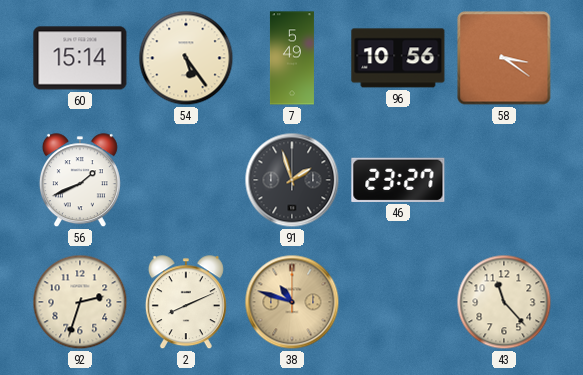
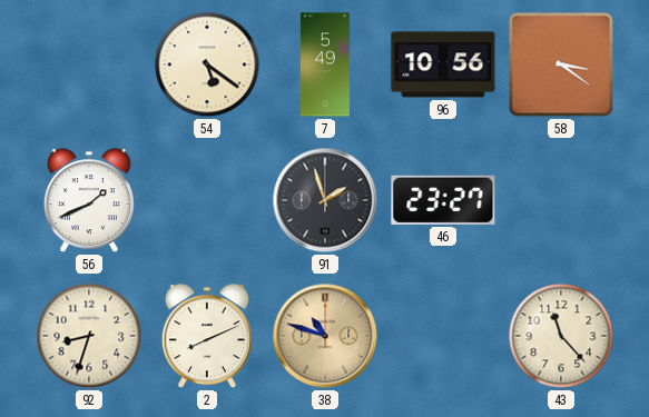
60: 15:14 -> none (80, 58)
54: 5:24 -> 5:21 (207, 64)
92: 2:33 -> 8:33 (89, 336)
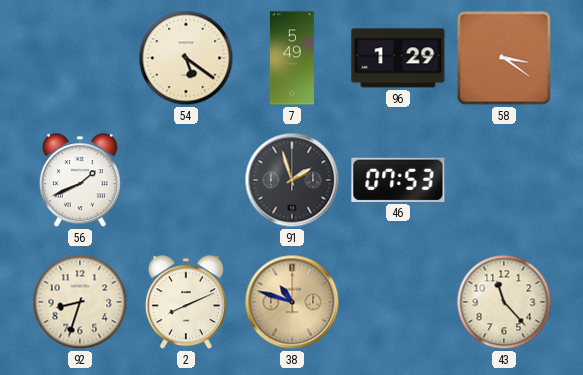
96: 10:56 -> 1:29 (398, 58)
46: 23:27 -> 07:53 (398, 180)
